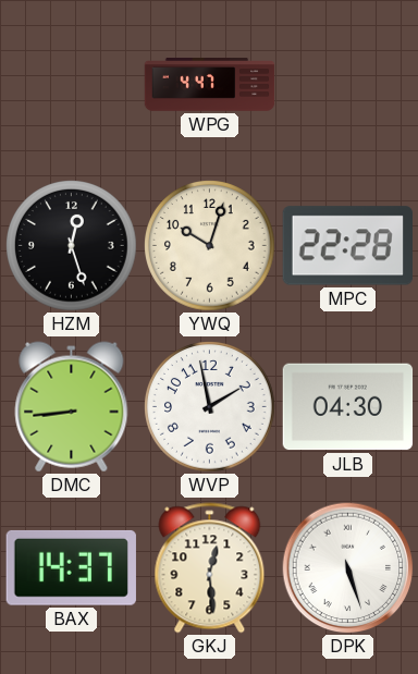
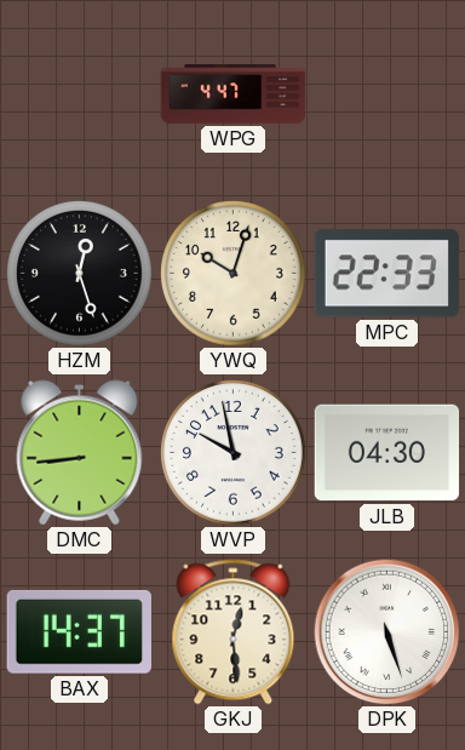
MPC: 22:28 -> 22:33 (386, 274)
WVP: 1:58 -> 9:58 (234, 453)
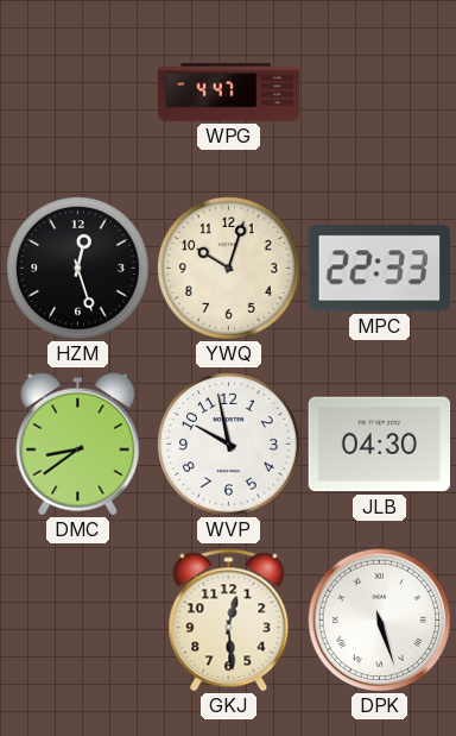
DMC: 8:44 -> 8:39 (78, 445)
BAX: 14:37 -> none (79, 631)
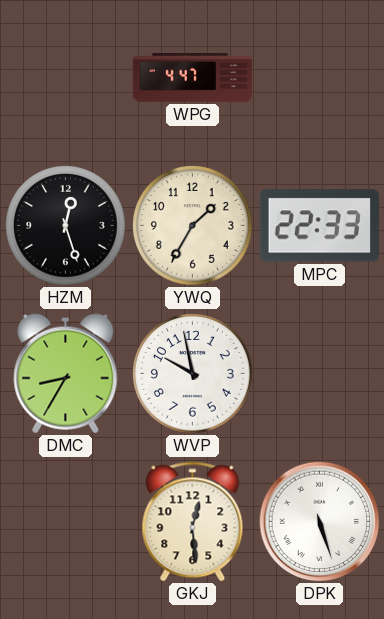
YWQ: 10:03 -> 1:35 (193, 226)
DMC: 8:39 -> 8:35 (66, 374)
JLB: 04:30 -> none (380, 445)
